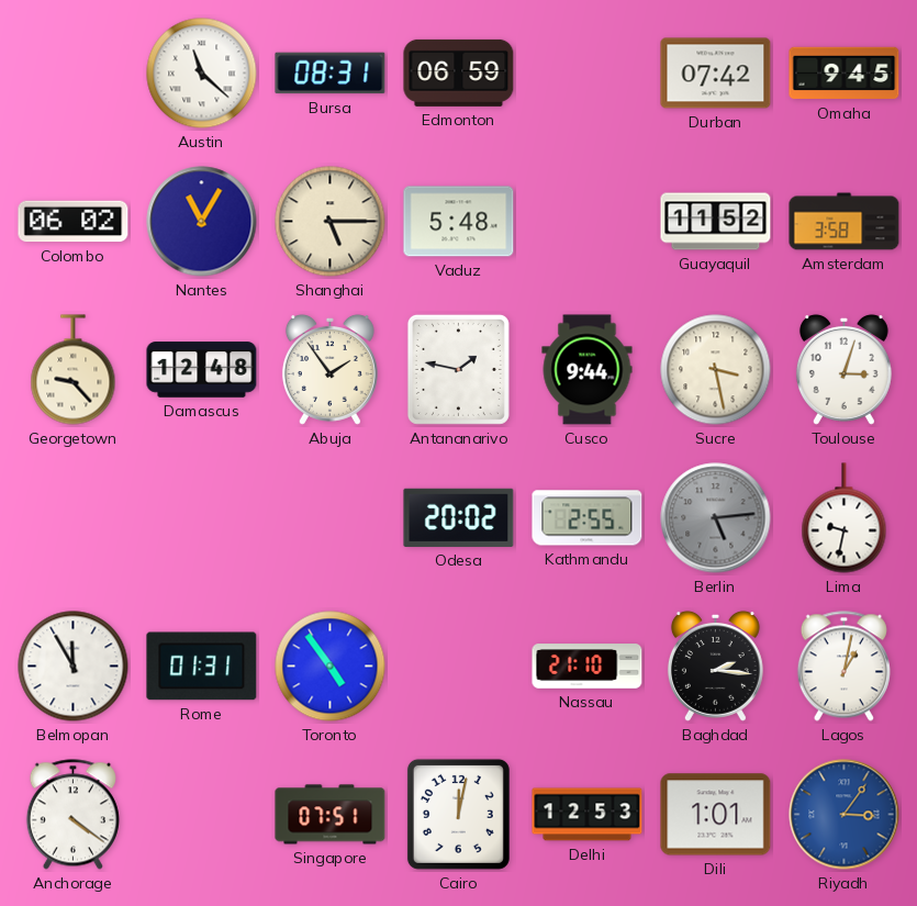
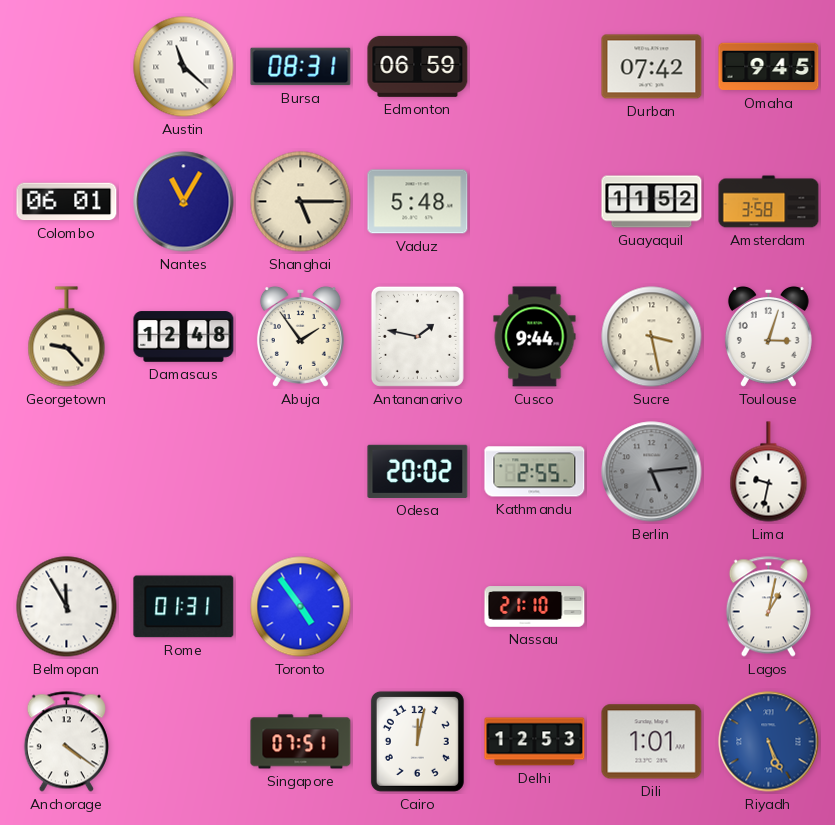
Colombo: 06:02 -> 06:01 (67, 202)
Baghdad: 2:16 -> none (715, 665)
Riyadh: 3:06 -> 5:26 (769, 742)
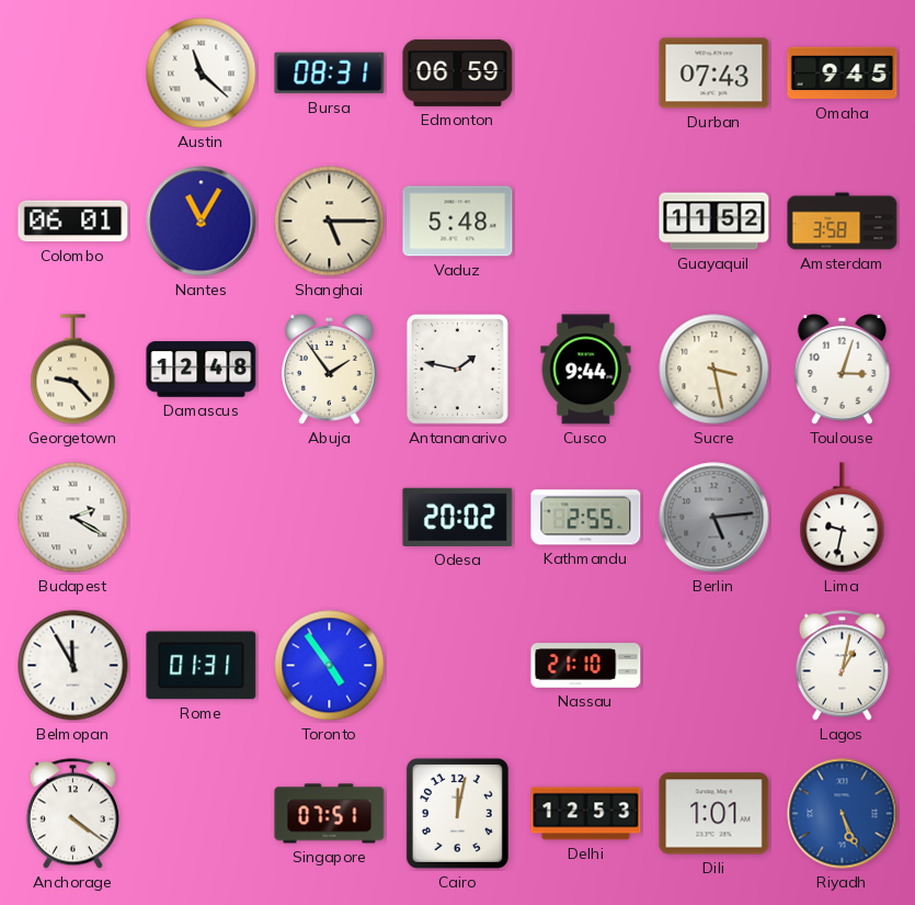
Durban: 07:42 -> 07:43 (714, 73)
Budapest: none -> 2:20 (73, 518)
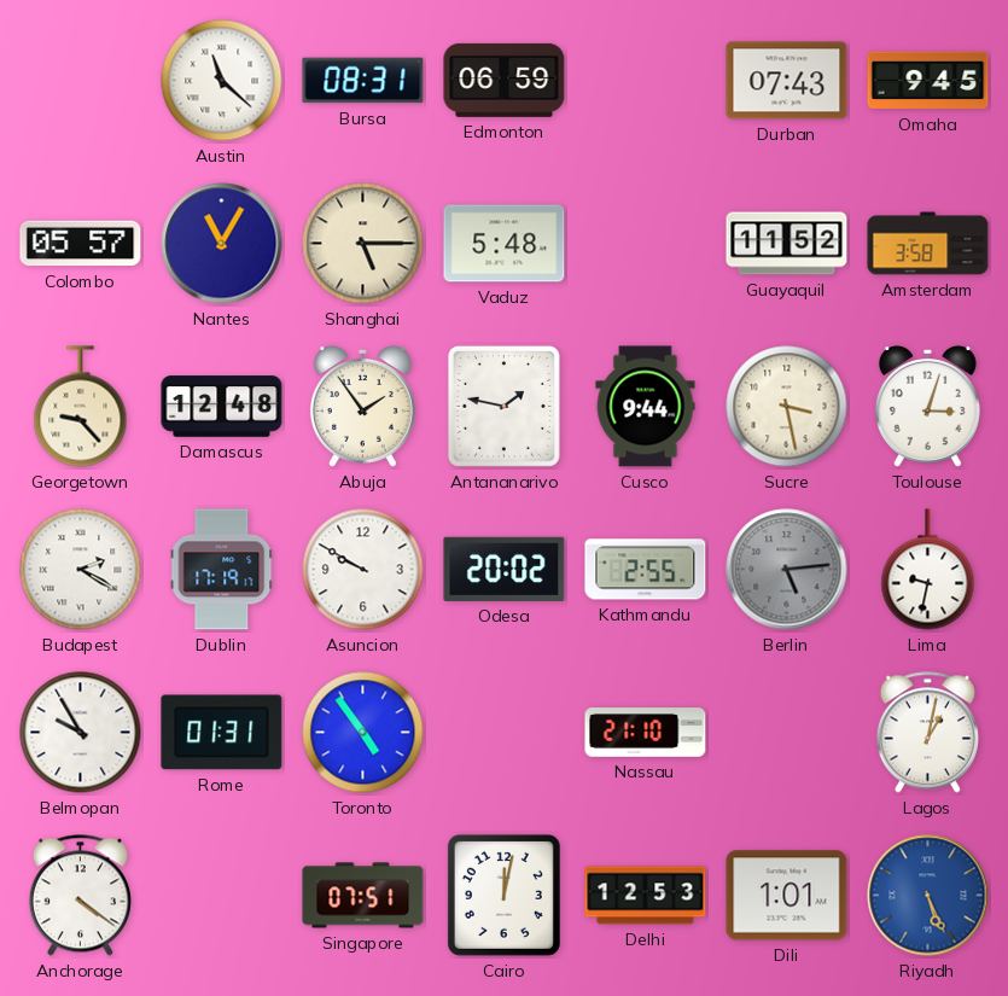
Colombo: 06:01 -> 05:57 (81, 244)
Dublin: none -> 17:19 (222, 570)
Asuncion: none -> 9:50 (363, 570)
Belmopan: 11:55 -> 9:55 (81, 733)
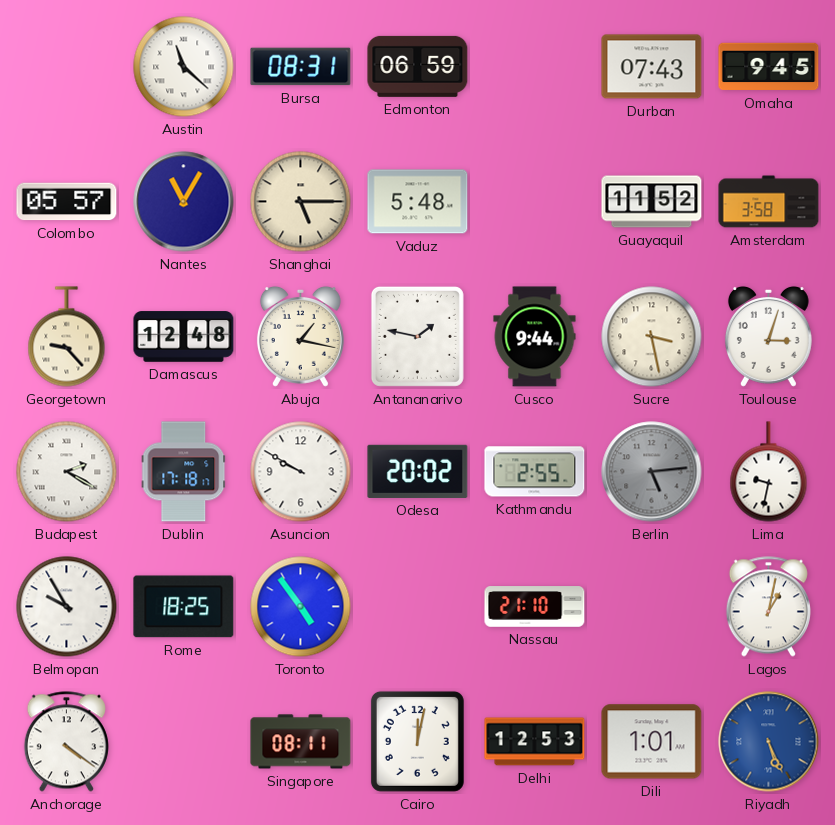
Abuja: 1:54 -> 1:17 (300, 336)
Dublin: 17:19 -> 17:18 (184, 472)
Rome: 01:31 -> 18:25 (184, 607)
Singapore: 07:51 -> 08:11 (301, 742)
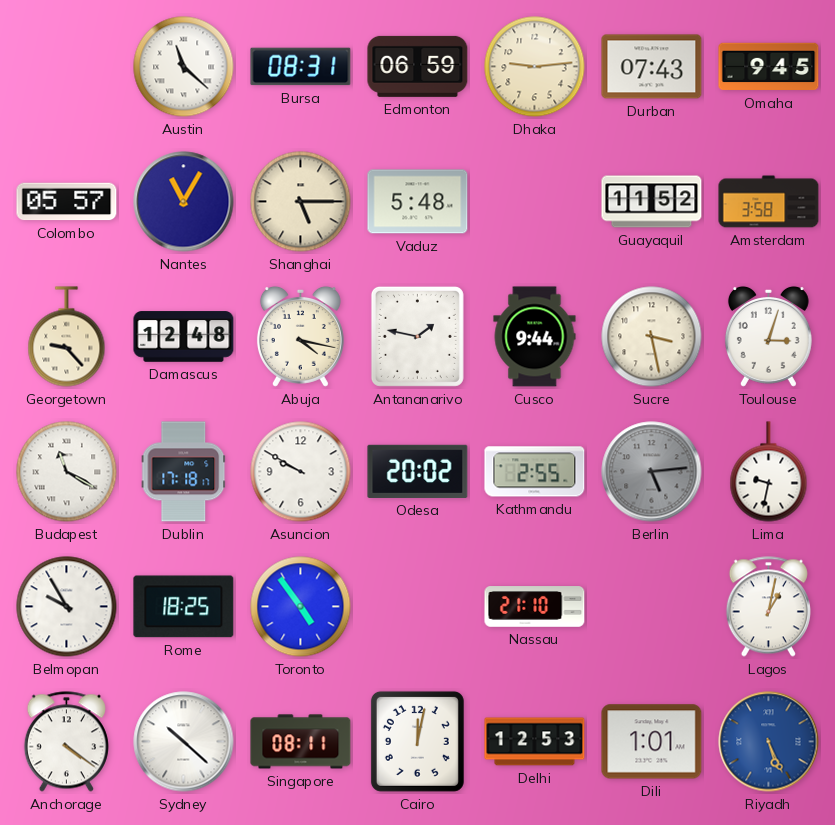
Dhaka: none -> 9:14 (535, 67)
Abuja: 1:17 -> 4:17 (300, 336)
Budapest: 2:20 -> 11:20 (67, 472)
Sydney: none -> 10:22 (184, 742)
